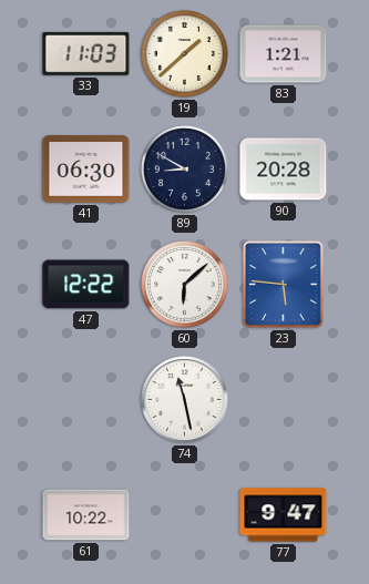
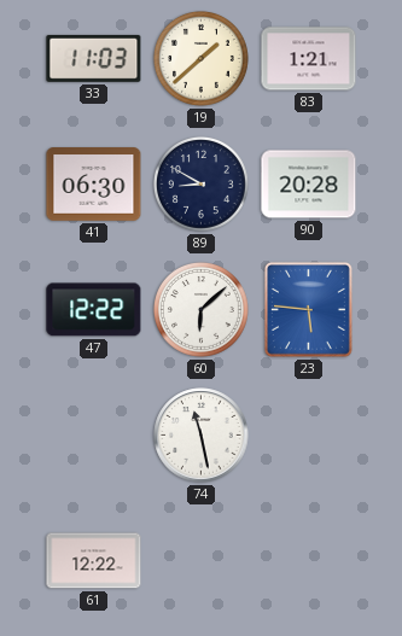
61: 10:22 -> 12:22 (94, 561)
77: 9:47 -> none (284, 515)
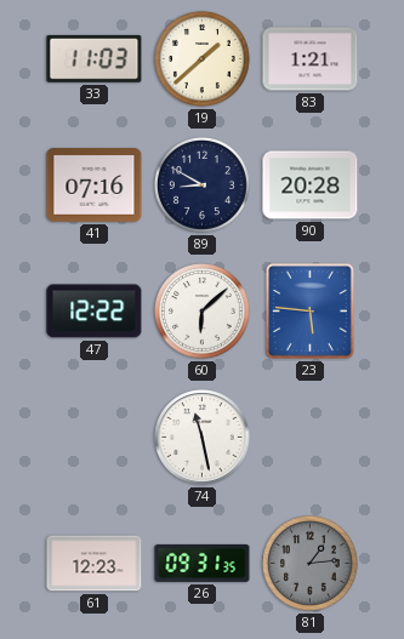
41: 06:30 -> 07:16 (95, 186)
61: 12:22 -> 12:23 (95, 564)
26: none -> 09:31 (203, 563)
81: none -> 1:14 (309, 563)
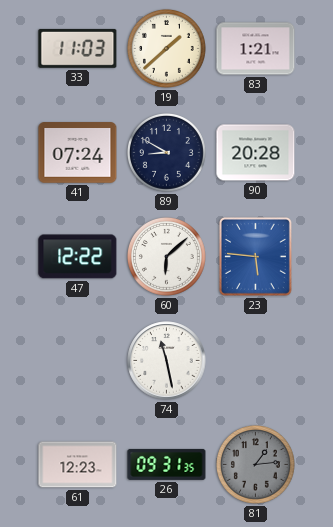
41: 07:16 -> 07:24 (78, 153)
